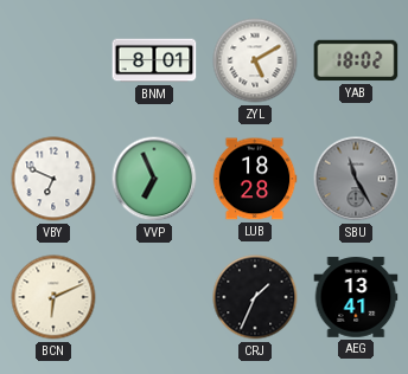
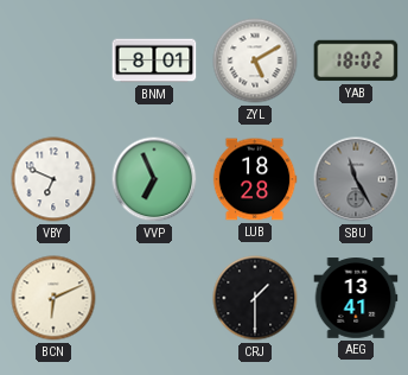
CRJ: 1:34 -> 1:30 (255, 298)
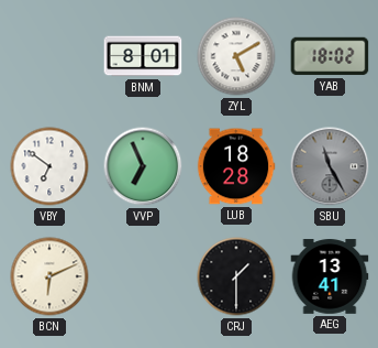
VBY: 6:49 -> 6:51 (49, 166)
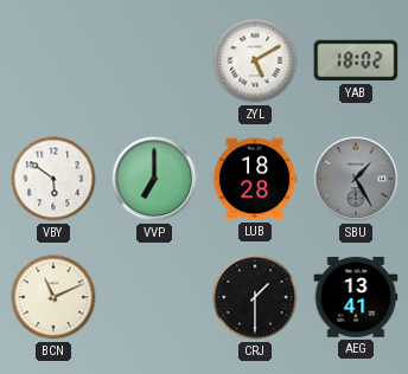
BNM: 8:01 -> none (143, 56)
VBY: 6:51 -> 5:51 (53, 179)
VVP: 6:56 -> 7:00 (154, 179)
SBU: 11:25 -> 1:25 (356, 179)
BCN: 6:11 -> 11:11 (53, 297)
